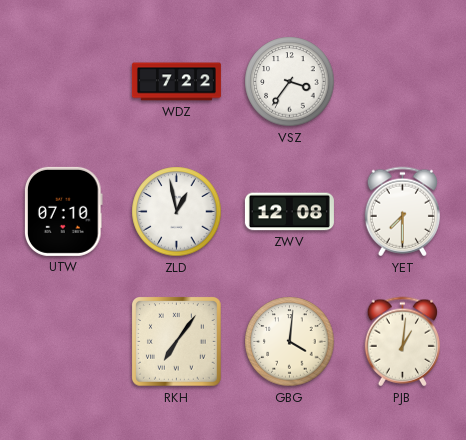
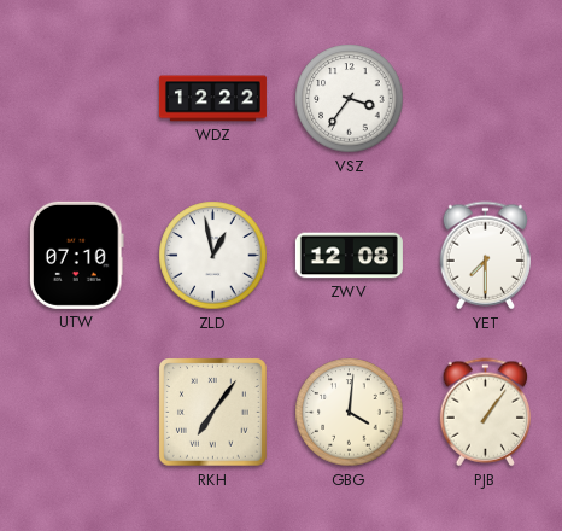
WDZ: 7:22 -> 12:22 (212, 99)
PJB: 1:01 -> 1:06 (485, 413)
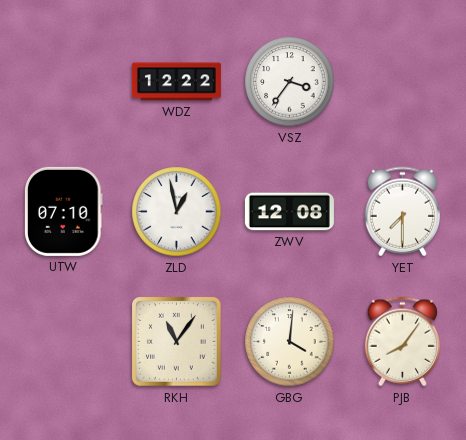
RKH: 7:06 -> 11:06 (177, 342)
PJB: 1:06 -> 8:06 (402, 342)
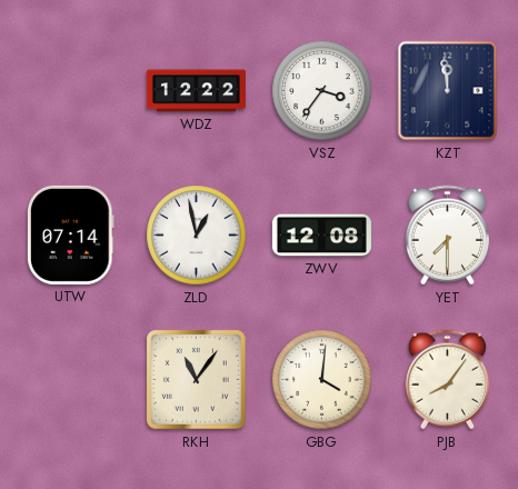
KZT: none -> 11:59 (448, 91)
UTW: 07:10 -> 07:14 (70, 234)
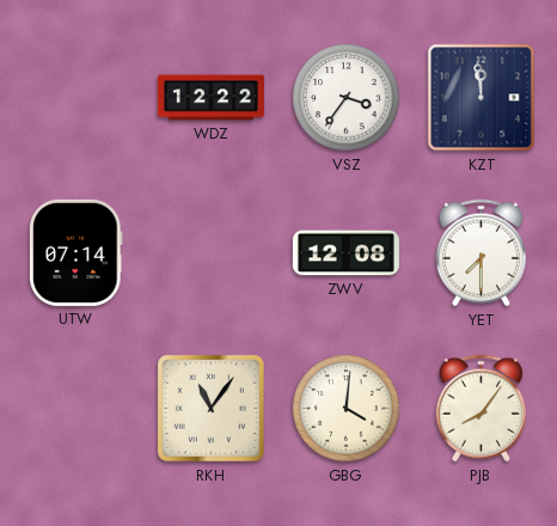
ZLD: 12:58 -> none (197, 236)
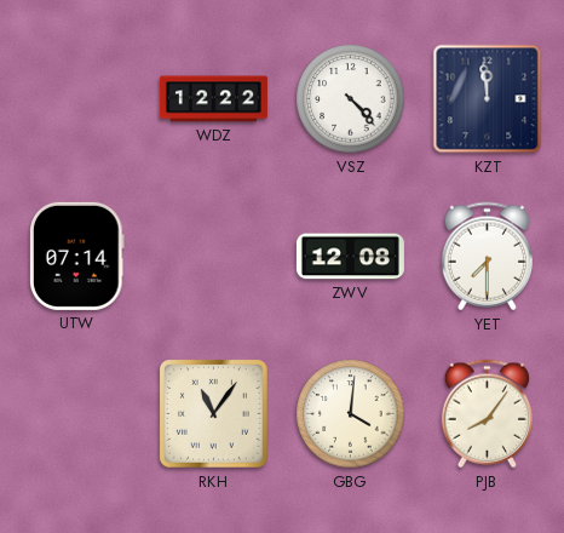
VSZ: 3:36 -> 4:23 (351, 99)
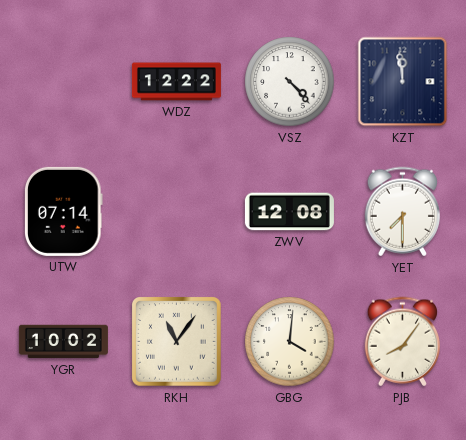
YGR: none -> 10:02 (63, 342)
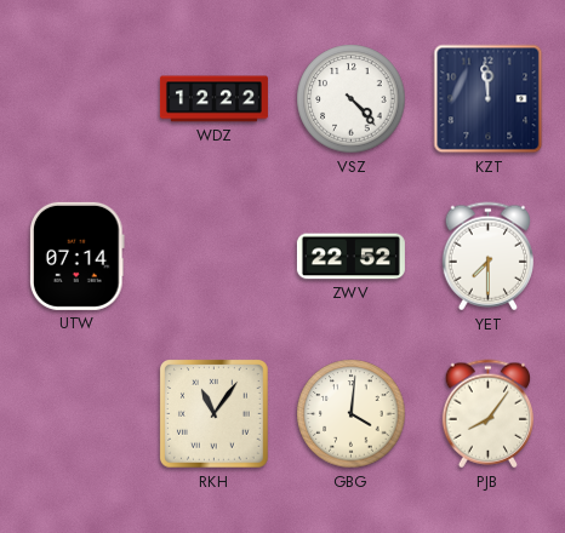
ZWV: 12:08 -> 22:52 (350, 257)
YGR: 10:02 -> none (63, 342)
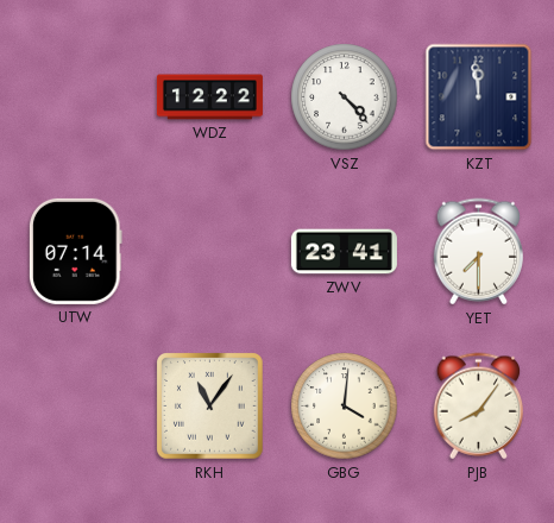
ZWV: 22:52 -> 23:41 (344, 252)
